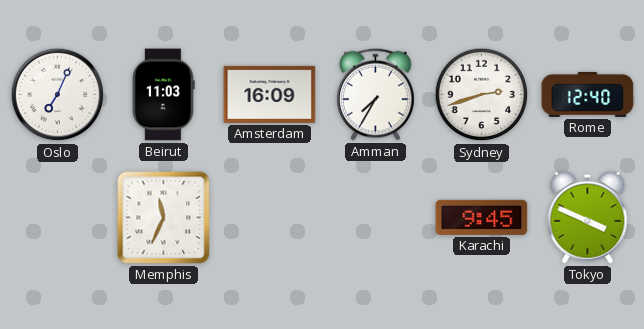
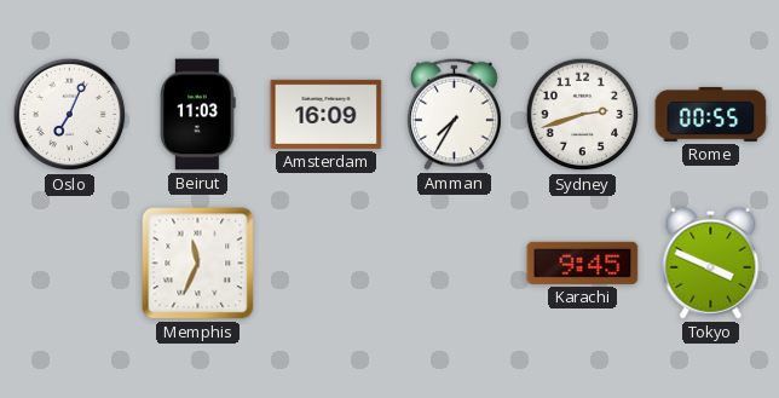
Rome: 12:40 -> 00:55 (711, 114)
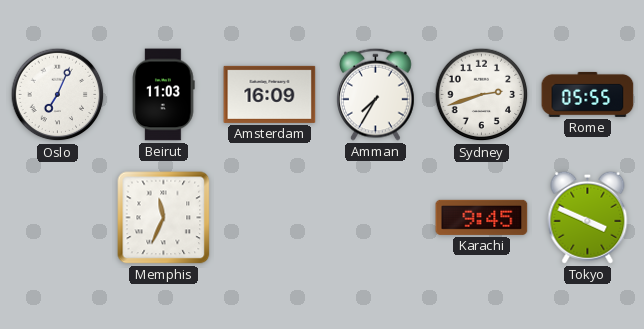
Rome: 00:55 -> 05:55 (588, 94)
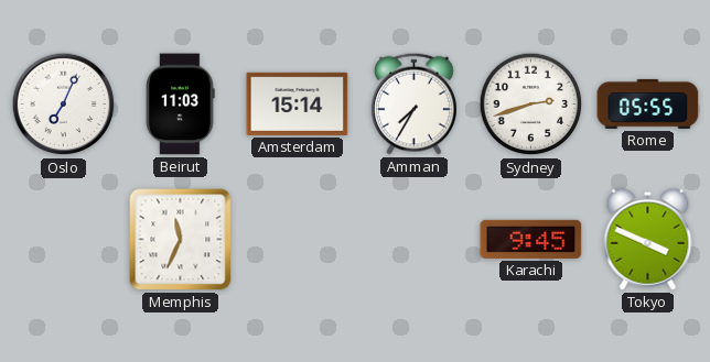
Amsterdam: 16:09 -> 15:14 (298, 103)
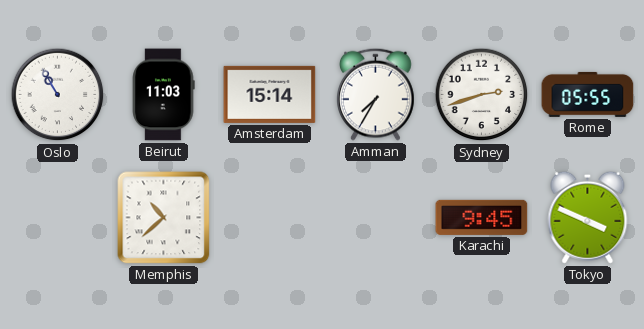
Oslo: 7:04 -> 10:55 (58, 95)
Memphis: 11:34 -> 10:38 (164, 218)
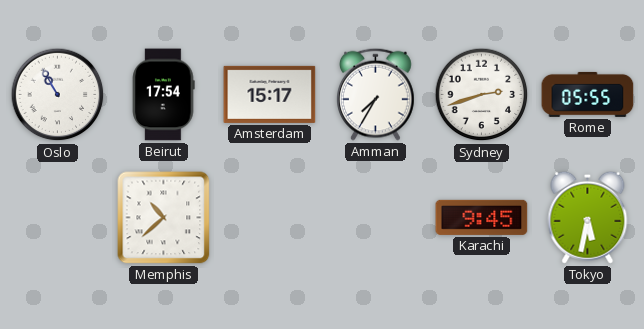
Beirut: 11:03 -> 17:54 (163, 95)
Amsterdam: 15:14 -> 15:17 (270, 94)
Tokyo: 3:49 -> 5:32 (588, 217)
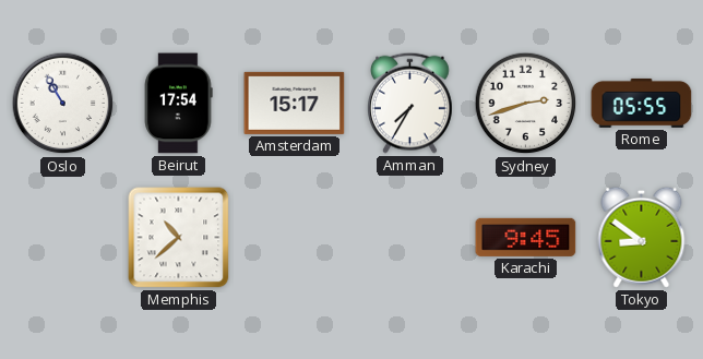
Tokyo: 5:32 -> 8:51 (642, 237)
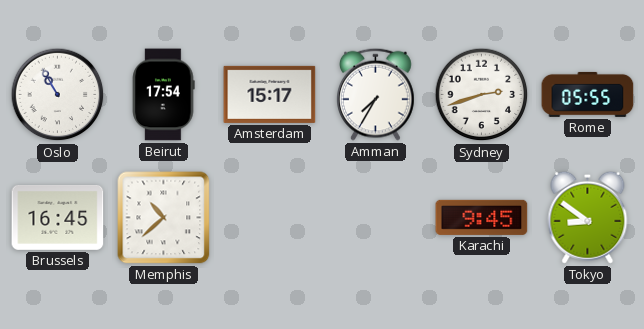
Brussels: none -> 16:45 (58, 217)
